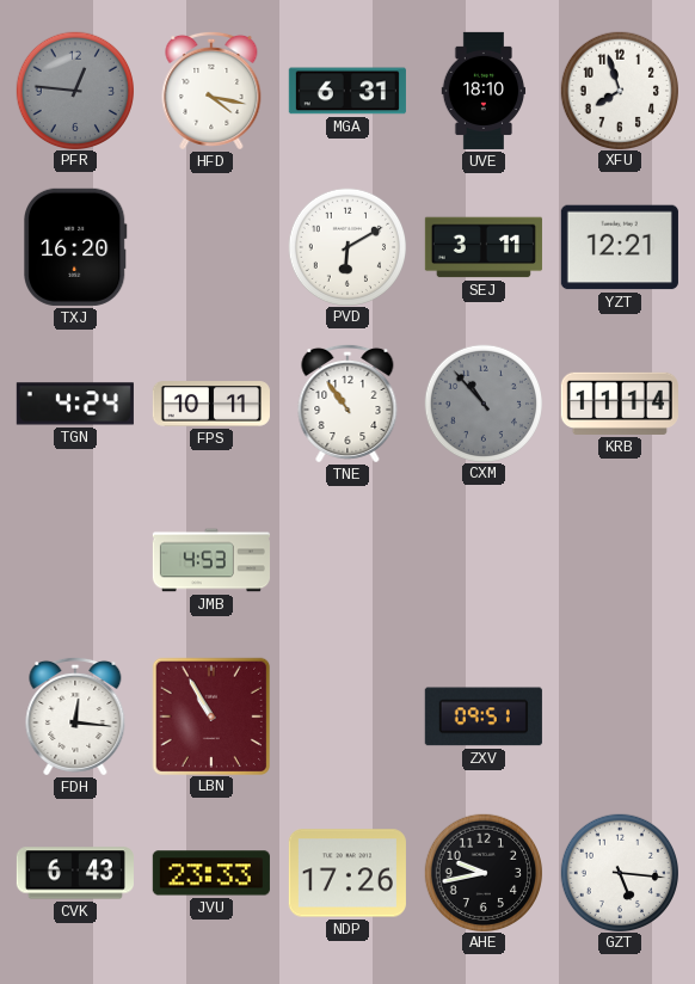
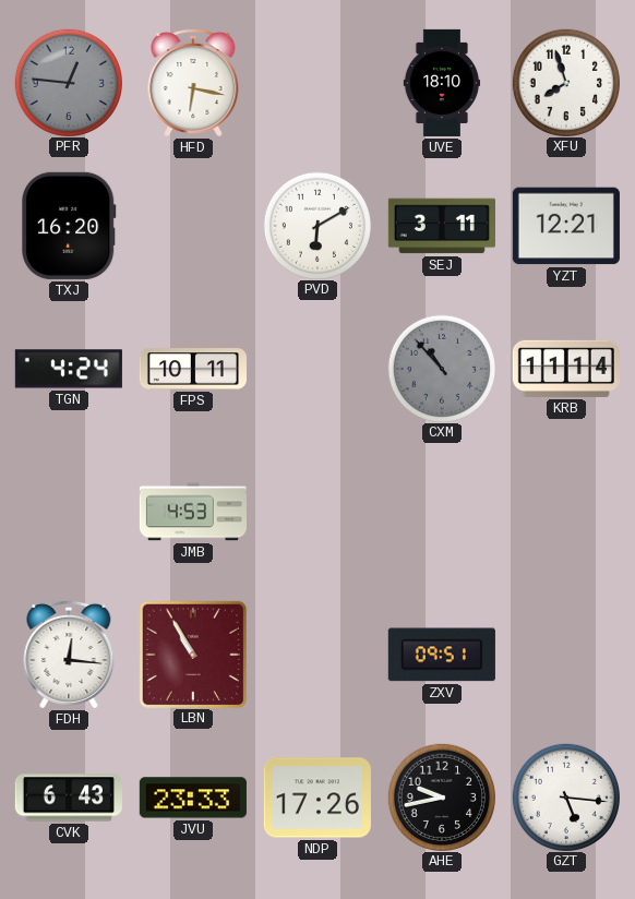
HFD: 4:17 -> 6:17 (193, 83)
MGA: 6:31 -> none (347, 91)
TNE: 10:54 -> none (347, 404)
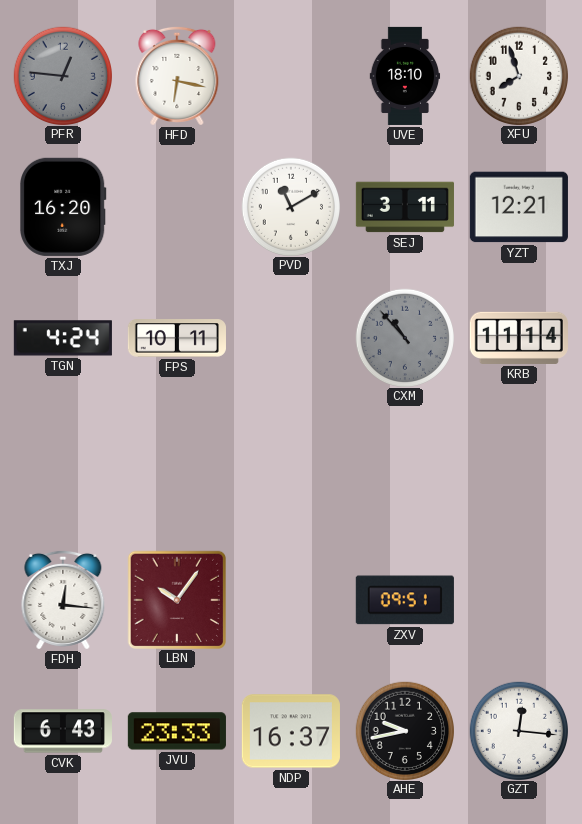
PVD: 6:10 -> 11:10 (290, 206)
JMB: 4:53 -> none (193, 512)
LBN: 10:55 -> 10:06 (176, 599)
NDP: 17:26 -> 16:37 (291, 731)
GZT: 5:16 -> 12:16 (518, 730)
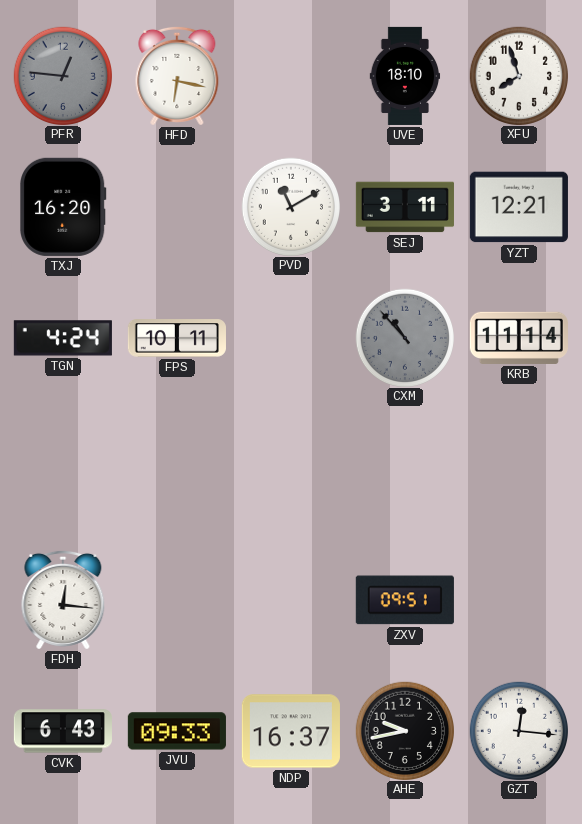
LBN: 10:06 -> none (176, 599)
JVU: 23:33 -> 09:33 (177, 731)
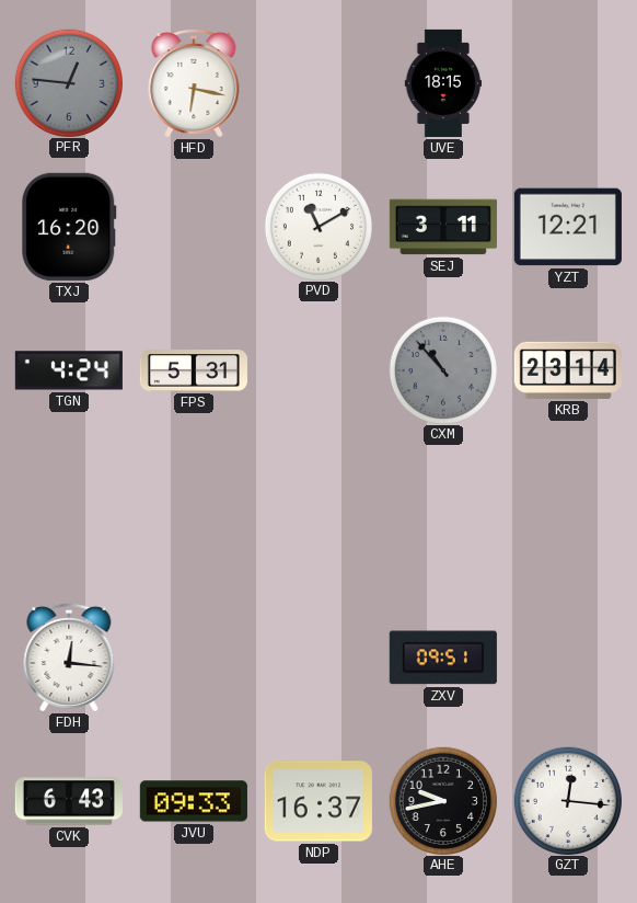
UVE: 18:10 -> 18:15 (443, 83)
XFU: 7:57 -> none (518, 75)
FPS: 10:11 -> 5:31 (194, 370)
KRB: 11:14 -> 23:14 (568, 370)
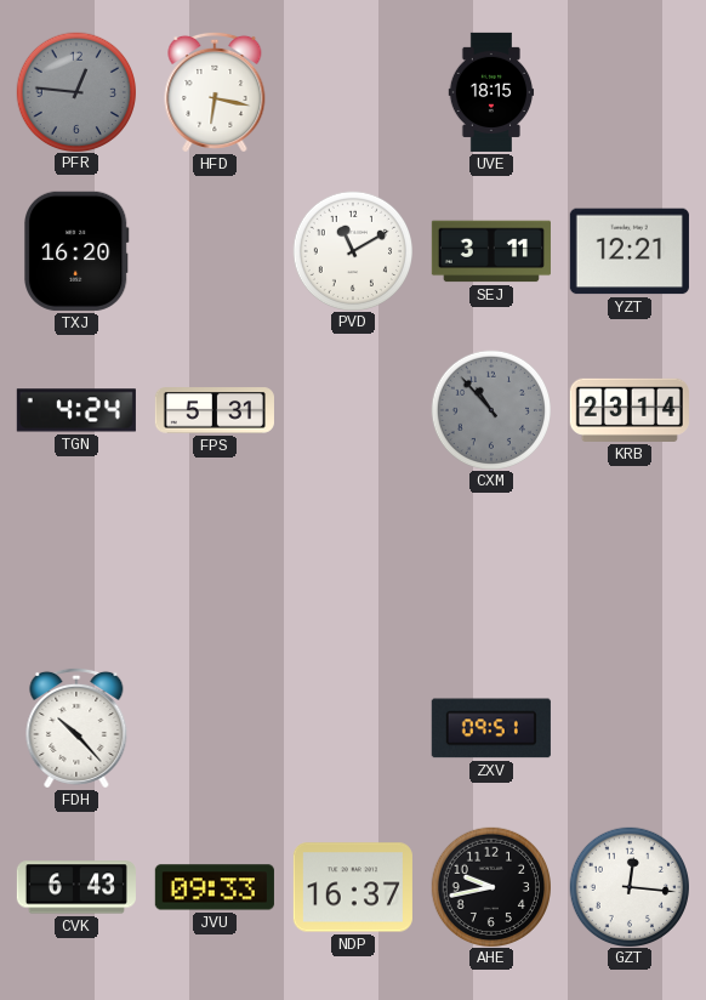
FDH: 12:16 -> 10:23 (76, 728)
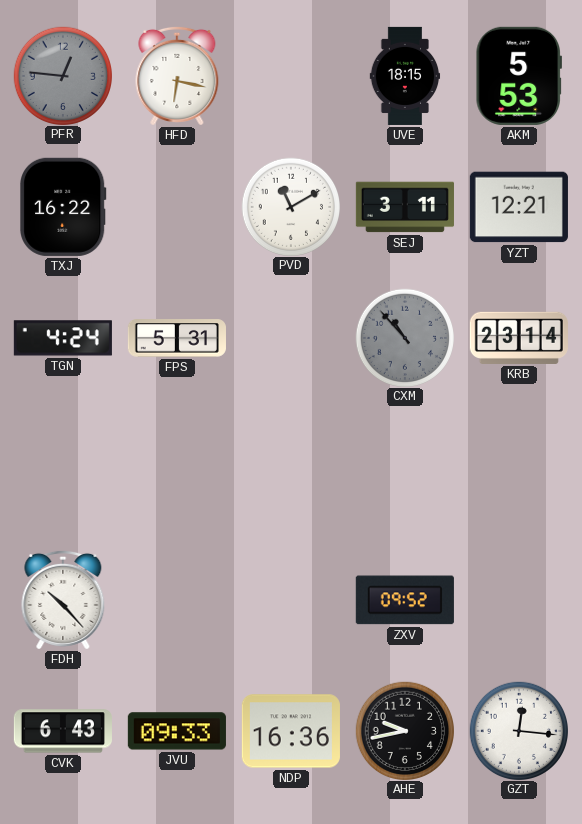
AKM: none -> 5:53 (518, 76)
TXJ: 16:20 -> 16:22 (64, 207)
ZXV: 09:51 -> 09:52 (405, 600)
NDP: 16:37 -> 16:36 (291, 731)
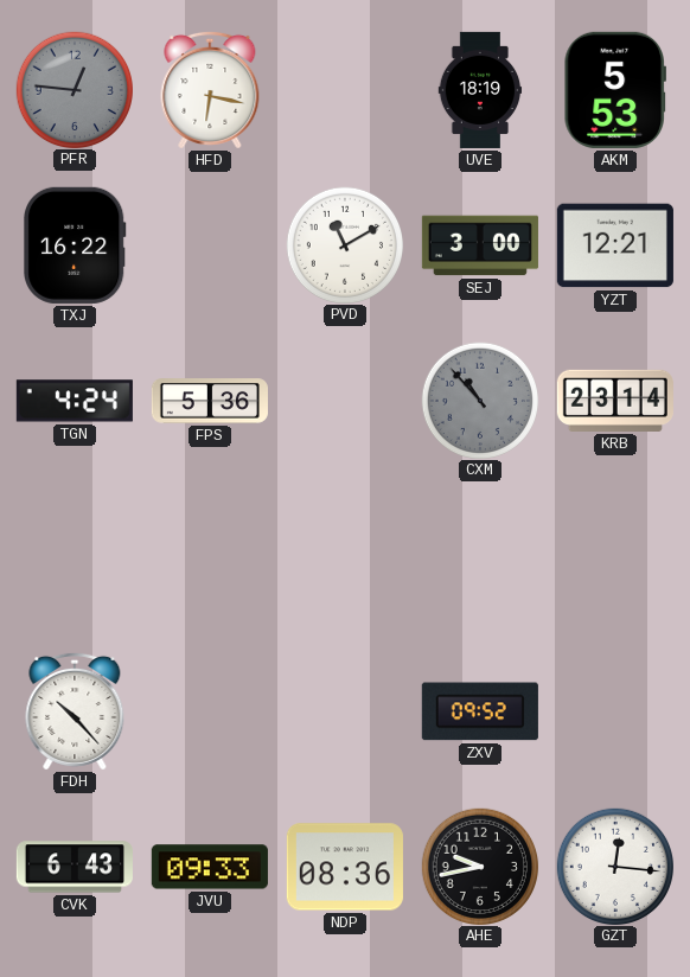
UVE: 18:15 -> 18:19 (480, 90)
SEJ: 3:11 -> 3:00 (480, 245)
FPS: 5:31 -> 5:36 (210, 401)
NDP: 16:36 -> 08:36 (345, 867)
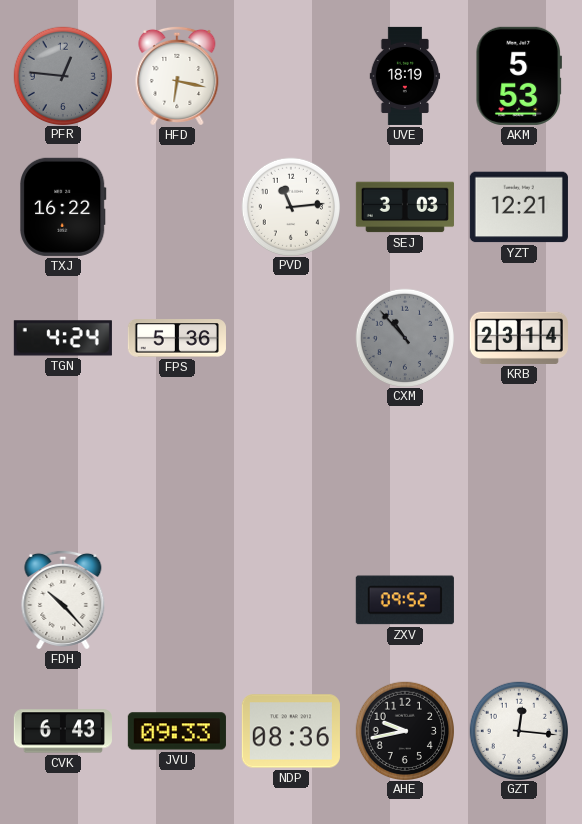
PVD: 11:10 -> 11:14 (290, 206)
SEJ: 3:00 -> 3:03 (405, 207)
